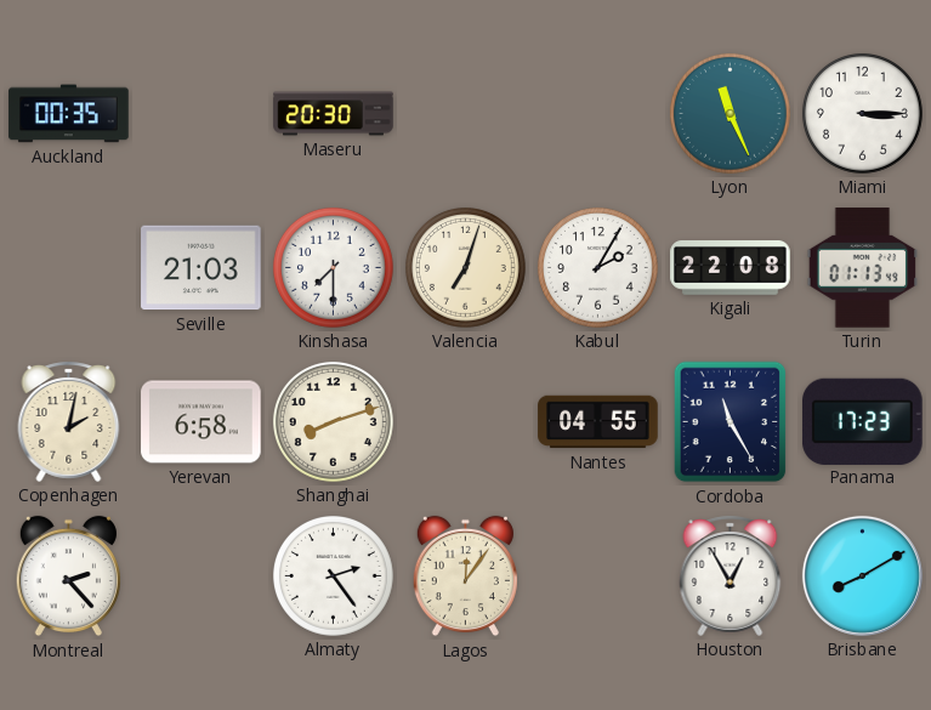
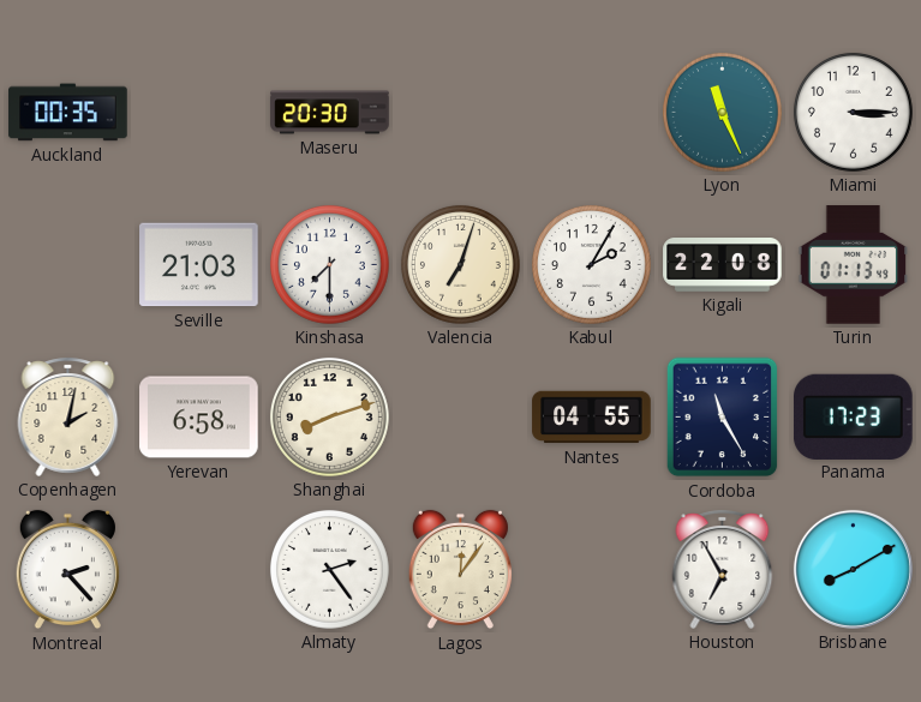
Houston: 12:55 -> 6:55 (723, 569)
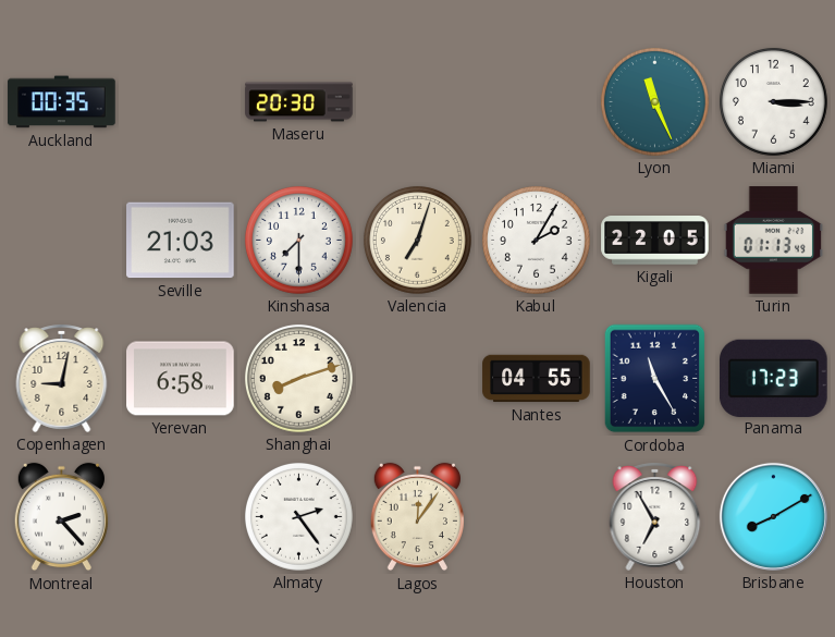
Kigali: 22:08 -> 22:05 (655, 241)
Copenhagen: 2:02 -> 9:02 (62, 378)
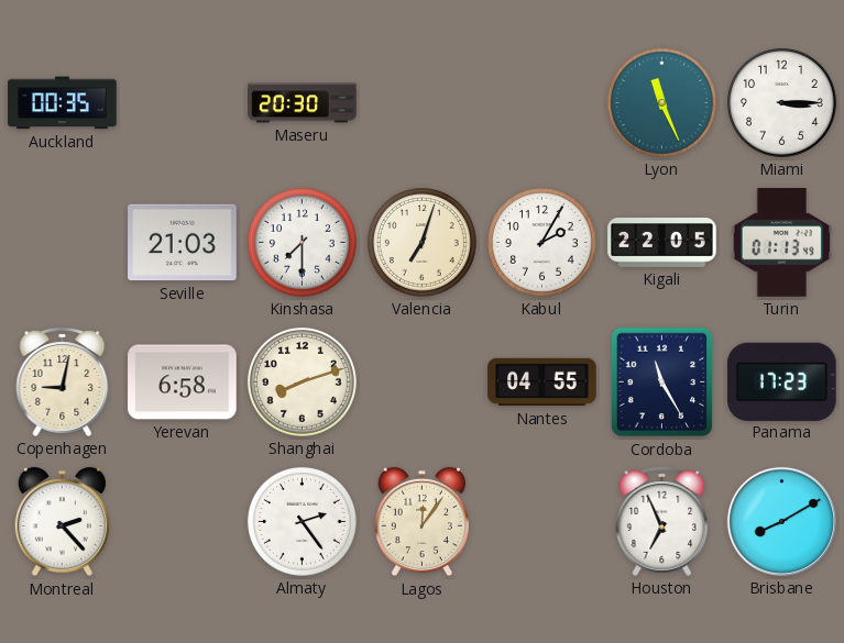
Houston: 6:55 -> 6:56 (662, 521)
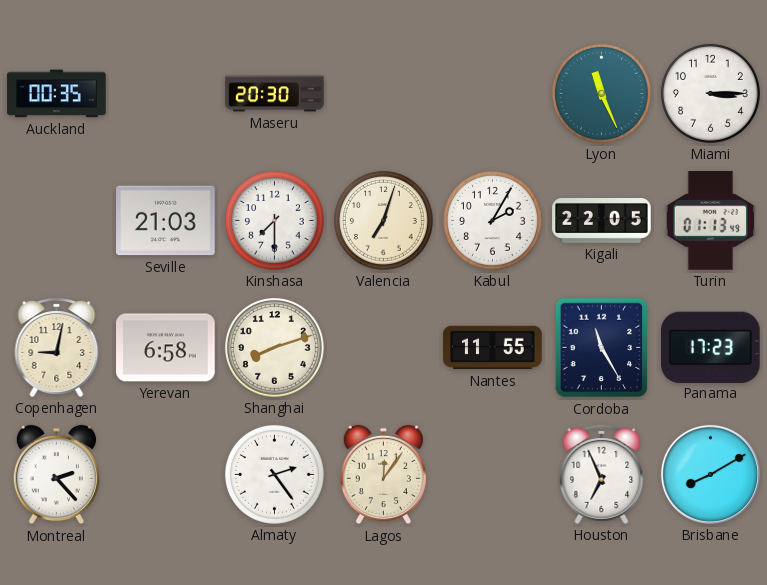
Nantes: 04:55 -> 11:55 (493, 348)
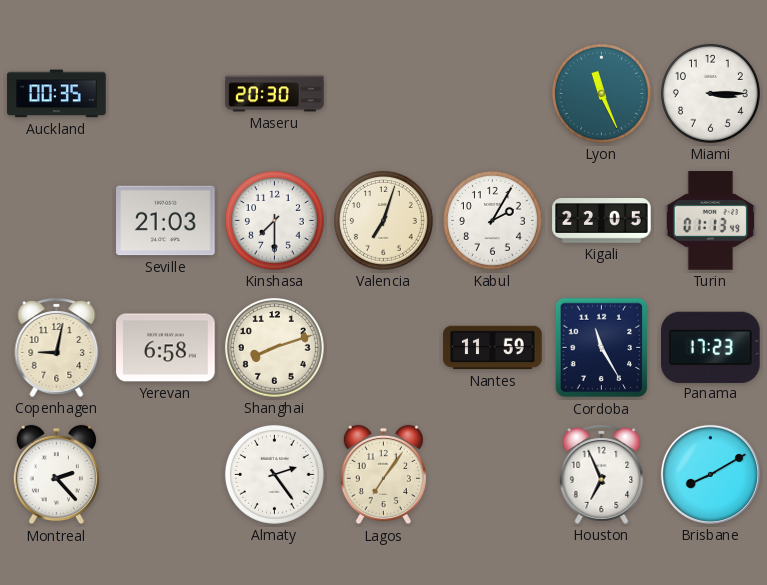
Nantes: 11:55 -> 11:59 (493, 348)
Lagos: 12:06 -> 7:06 (383, 475)
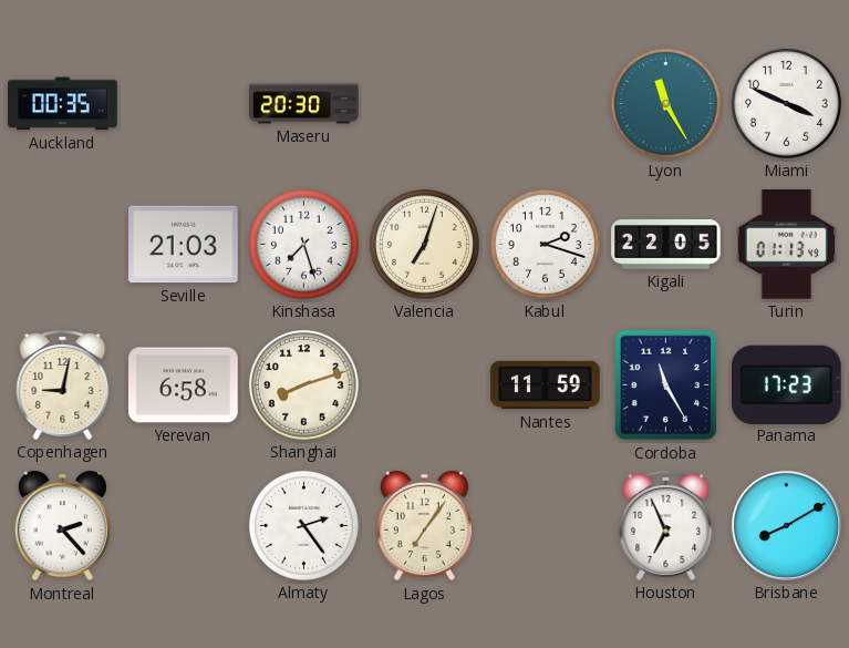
Lyon: 11:26 -> 11:25 (665, 103)
Miami: 3:15 -> 3:49 (786, 103)
Kinshasa: 7:30 -> 7:27 (303, 244)
Kabul: 2:05 -> 2:18 (545, 244)
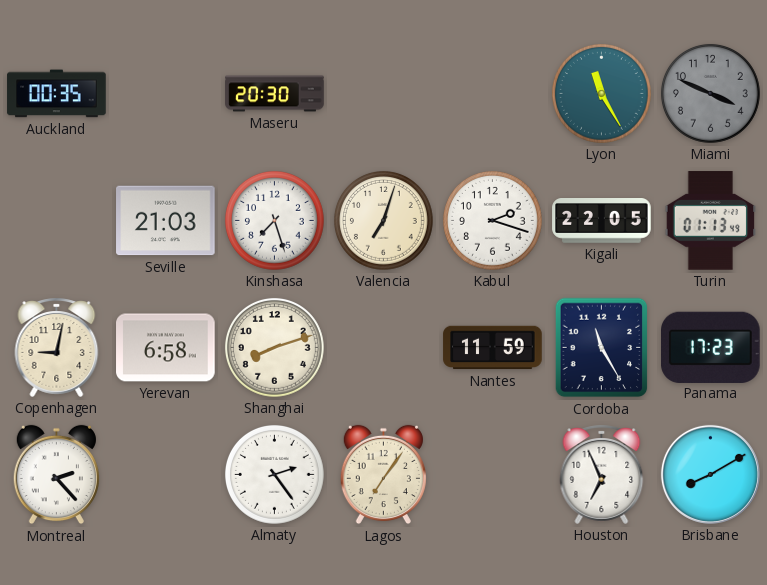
Miami dial: white -> grey (710, 93)
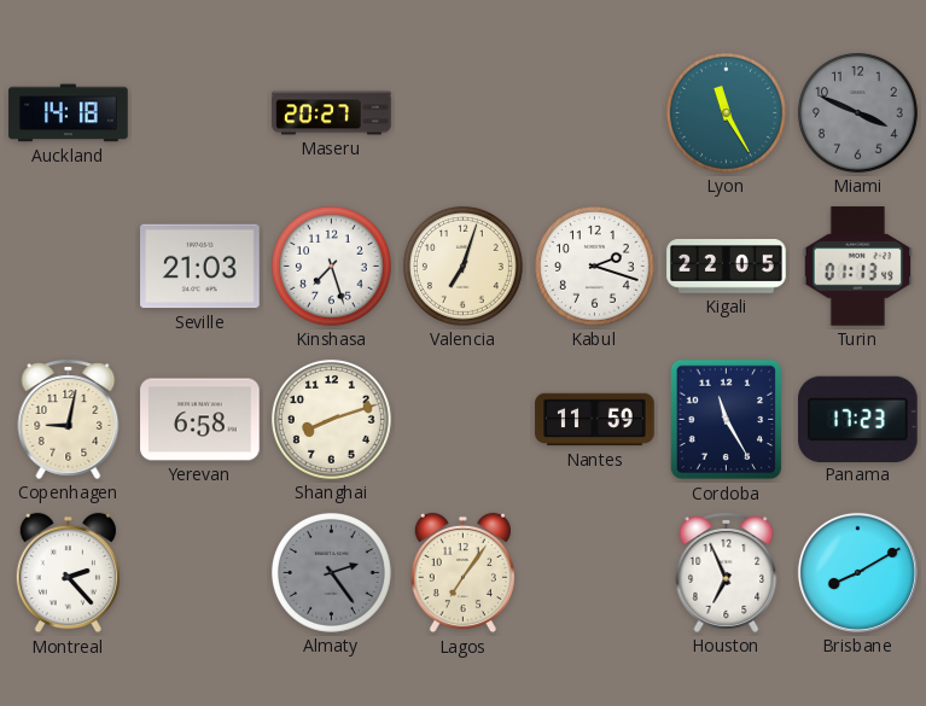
Auckland: 00:35 -> 14:18 (69, 113)
Maseru: 20:30 -> 20:27 (332, 113)
Almaty dial: white -> grey (331, 572)
